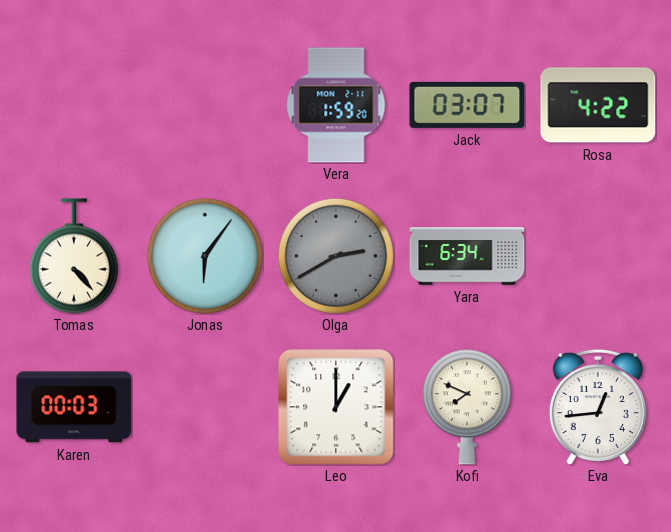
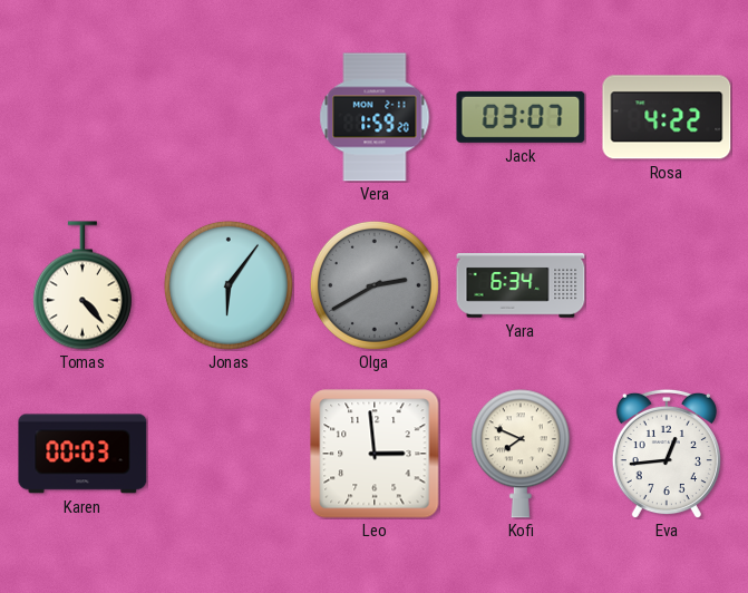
Leo: 1:00 -> 2:59 (375, 454)
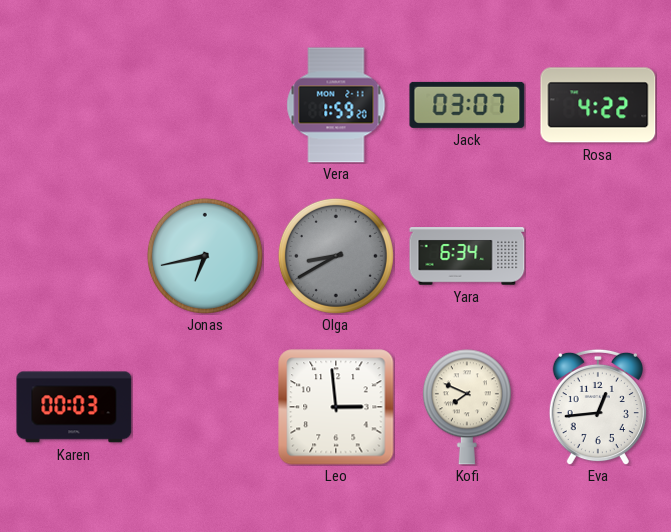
Tomas: 4:23 -> none (82, 285)
Jonas: 6:06 -> 6:43 (205, 256)
Olga: 2:40 -> 8:40 (336, 256)
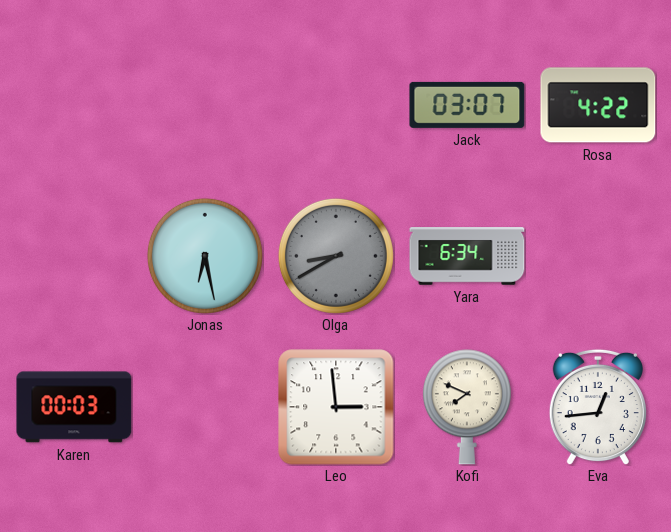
Vera: 1:59 -> none (336, 105)
Jonas: 6:43 -> 6:28 (205, 256)
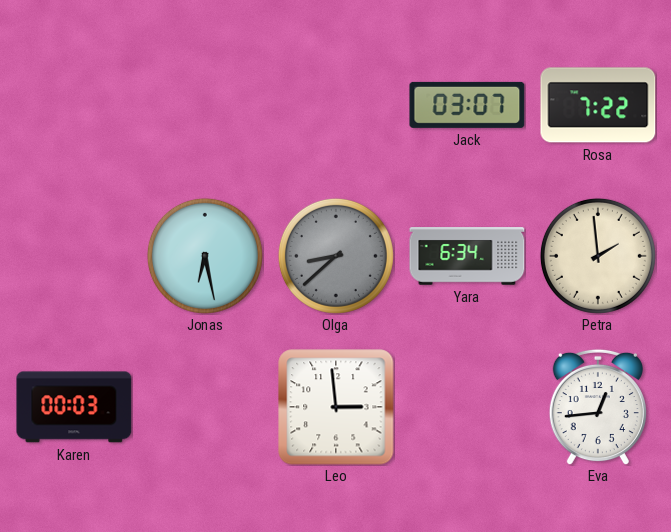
Rosa: 4:22 -> 7:22 (598, 105)
Olga: 8:40 -> 8:38 (336, 256)
Petra: none -> 1:59 (598, 256)
Kofi: 7:49 -> none (467, 407)
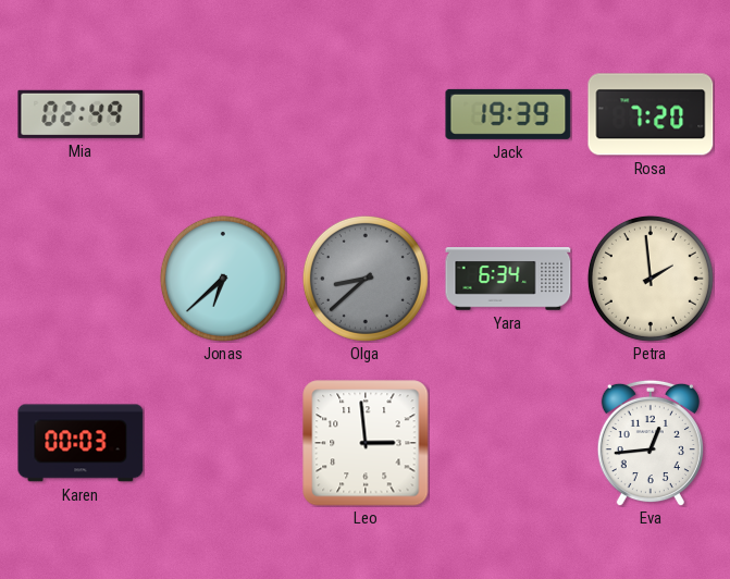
Mia: none -> 02:49 (81, 114)
Jack: 03:07 -> 19:39 (508, 114)
Rosa: 7:22 -> 7:20 (651, 114)
Jonas: 6:28 -> 6:38 (223, 279)
